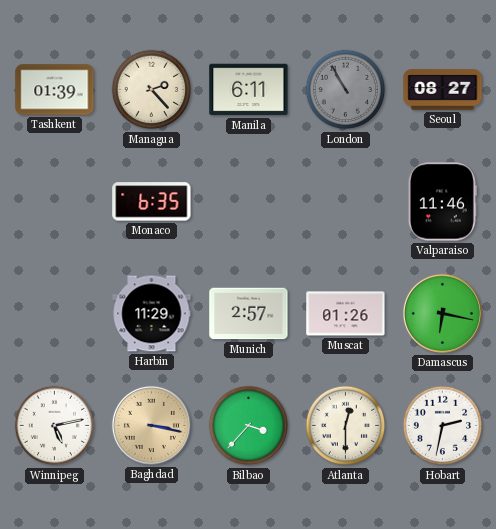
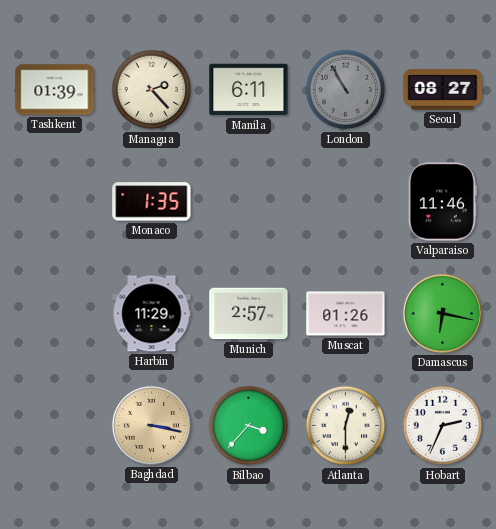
Monaco: 6:35 -> 1:35 (152, 202)
Winnipeg: 5:13 -> none (55, 426)
Hobart: 2:32 -> 2:34 (443, 426)
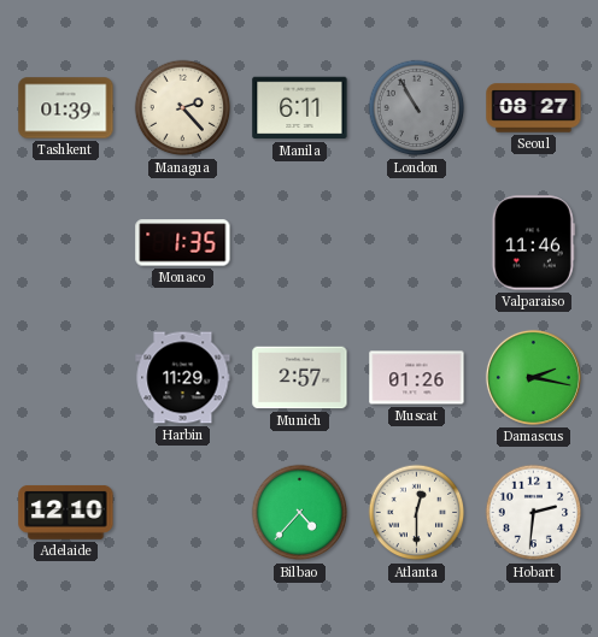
Damascus: 6:17 -> 2:17 (533, 377)
Adelaide: none -> 12:10 (66, 512)
Baghdad: 3:17 -> none (151, 425)
Bilbao: 3:37 -> 4:37 (300, 513)
Hobart: 2:34 -> 2:31 (534, 513)
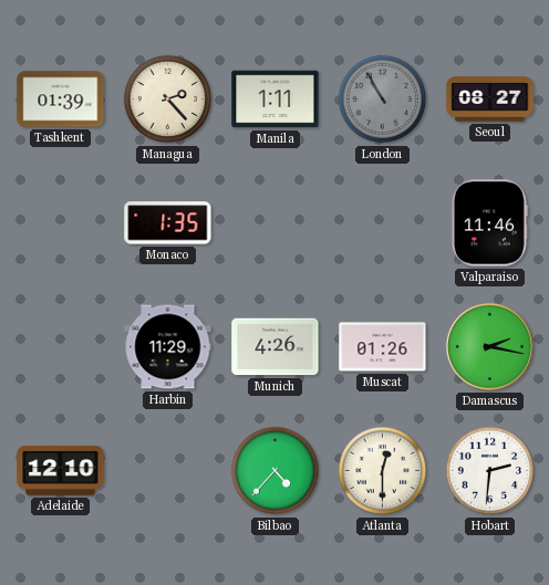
Manila: 6:11 -> 1:11 (276, 100)
Munich: 2:57 -> 4:26 (276, 347)
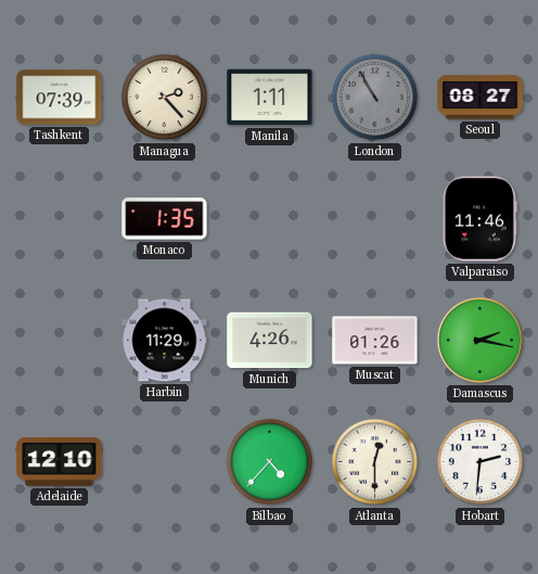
Tashkent: 01:39 -> 07:39 (60, 98)
